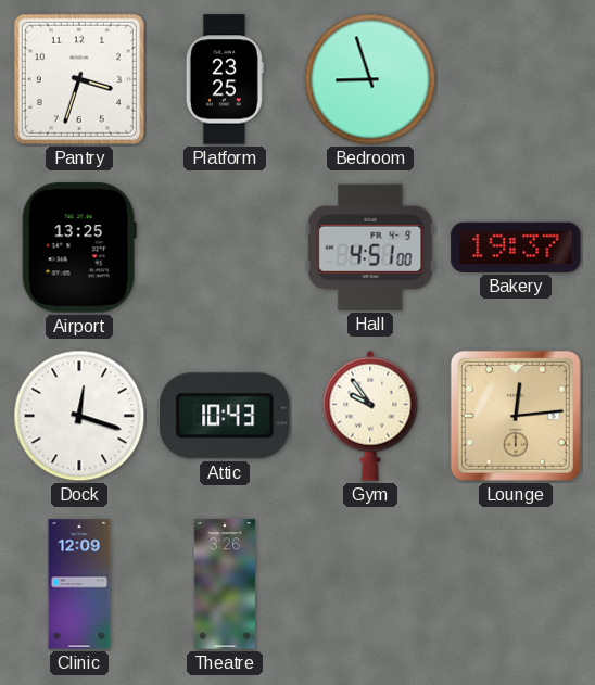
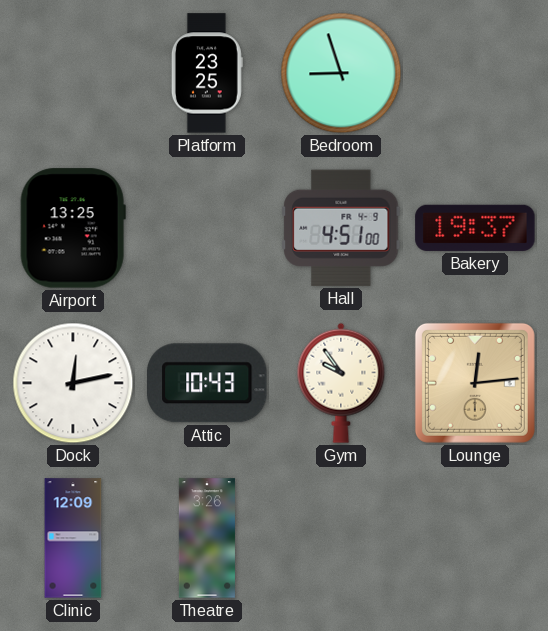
Pantry: 3:33 -> none (79, 79)
Dock: 12:18 -> 12:13 (73, 383)
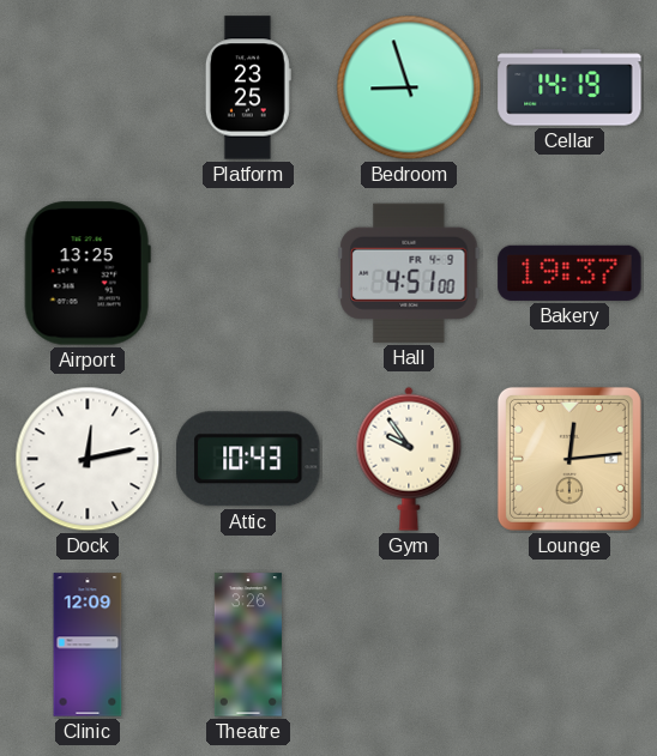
Cellar: none -> 14:19 (569, 87)
